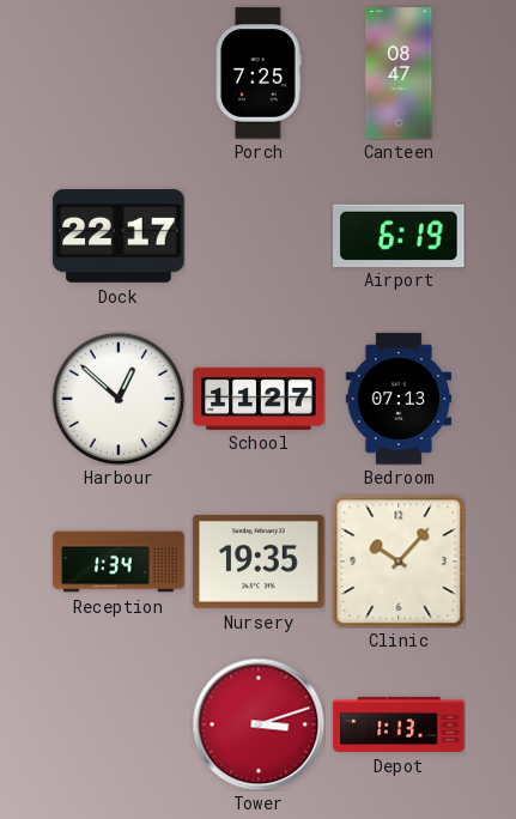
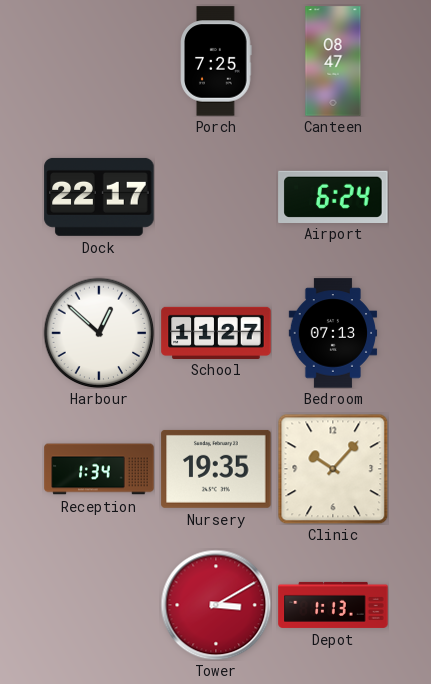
Airport: 6:19 -> 6:24 (333, 196)
Tower: 3:12 -> 3:10 (216, 605)
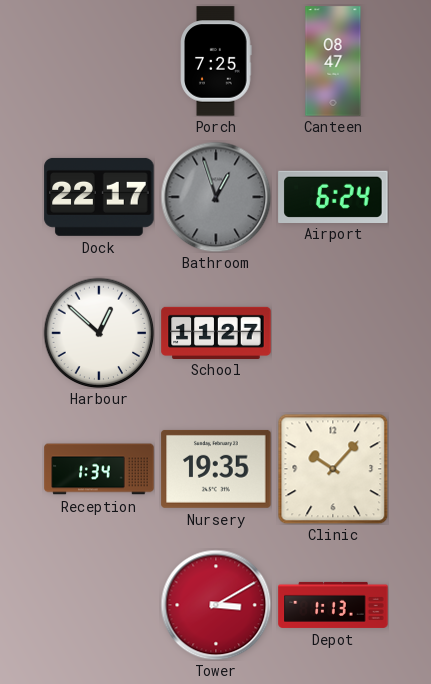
Bathroom: none -> 12:57 (216, 197)
Bedroom: 07:13 -> none (333, 333)
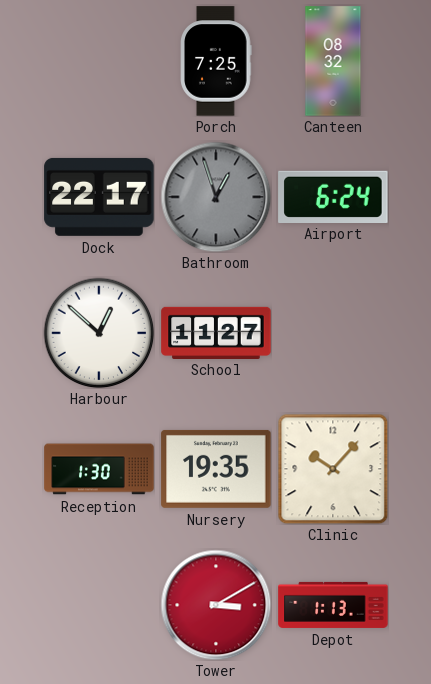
Canteen: 08:47 -> 08:32 (333, 61)
Reception: 1:34 -> 1:30 (99, 469)
